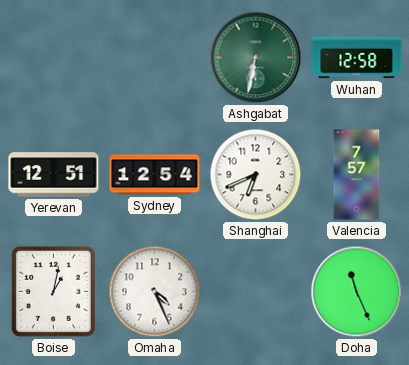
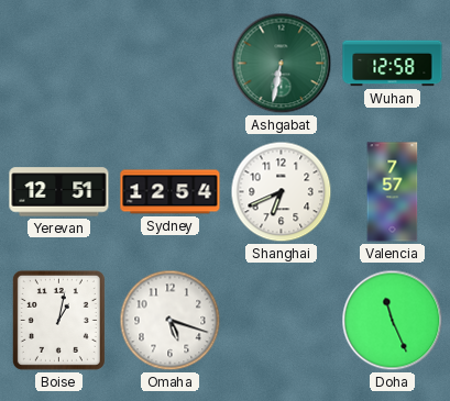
Omaha: 4:26 -> 5:18 (171, 321)
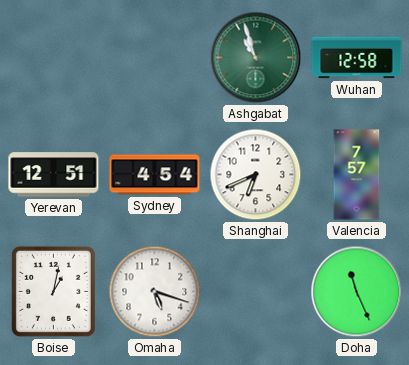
Ashgabat: 6:32 -> 10:57 (256, 58)
Sydney: 12:54 -> 4:54 (155, 175)
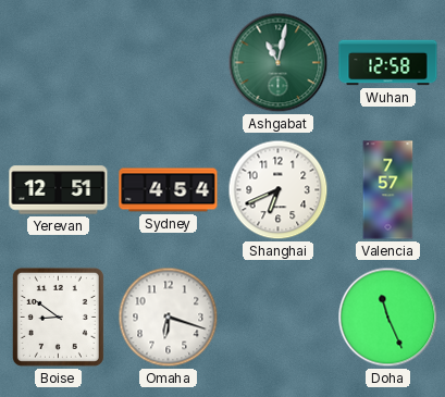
Ashgabat: 10:57 -> 11:02 (279, 63)
Boise: 1:02 -> 8:51 (58, 317)
Omaha: 5:18 -> 6:18 (169, 318)
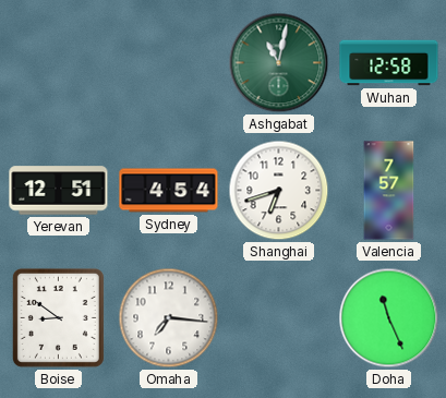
Shanghai: 6:41 -> 6:42 (279, 191)
Omaha: 6:18 -> 7:16 (169, 318)
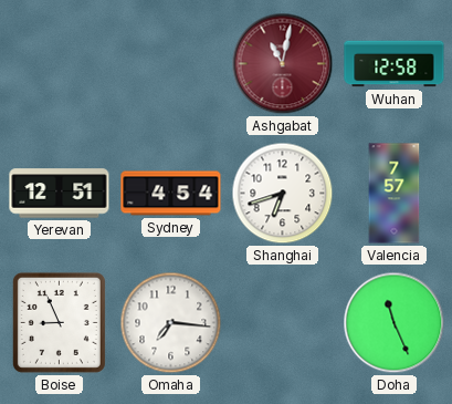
Ashgabat dial: green -> burgundy (283, 64)
Boise: 8:51 -> 8:56 (59, 322)
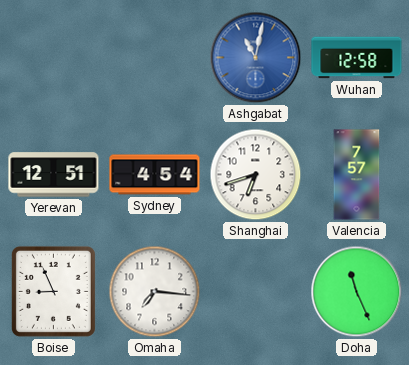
Ashgabat dial: burgundy -> blue (256, 58)
